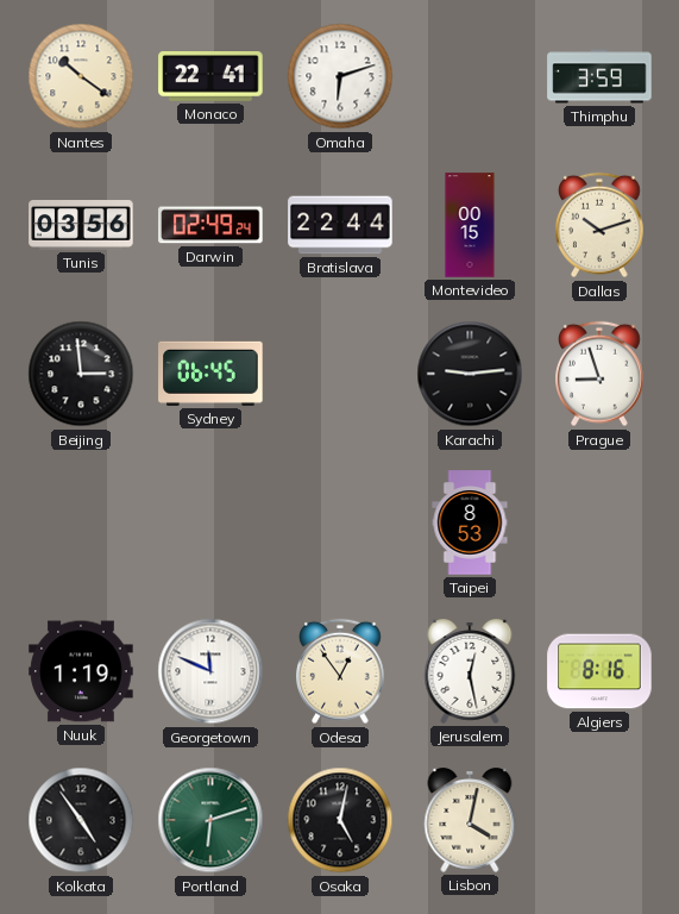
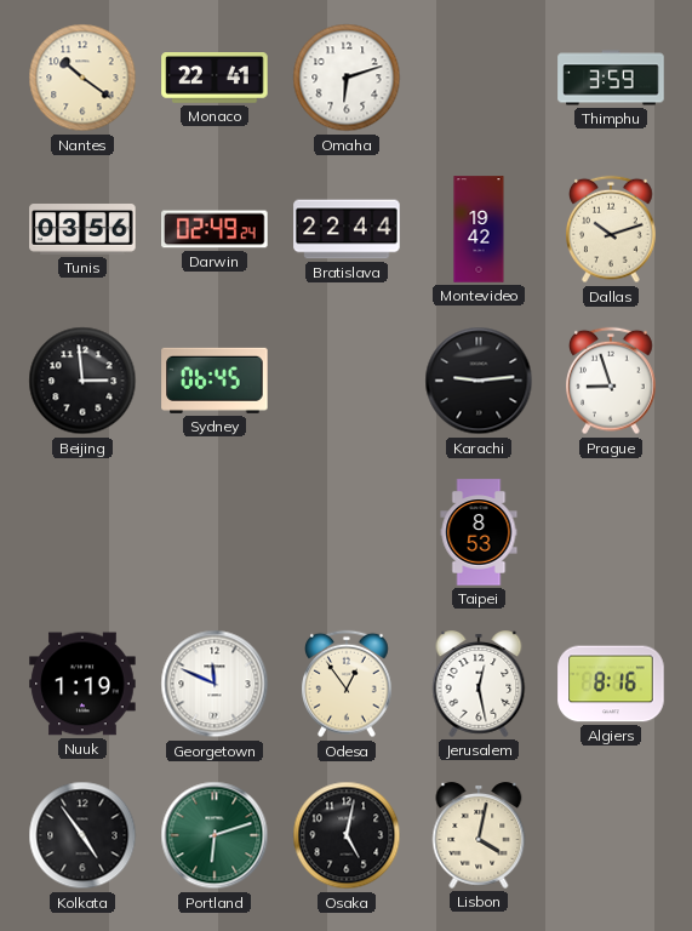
Montevideo: 00:15 -> 19:42 (479, 229)
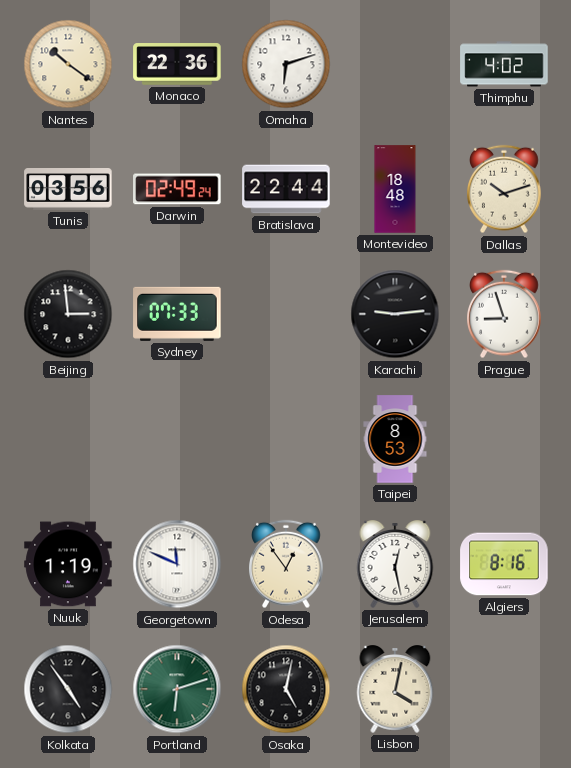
Monaco: 22:41 -> 22:36 (177, 65)
Thimphu: 3:59 -> 4:02 (504, 64)
Montevideo: 19:42 -> 18:48 (395, 189)
Sydney: 06:45 -> 07:33 (177, 314)
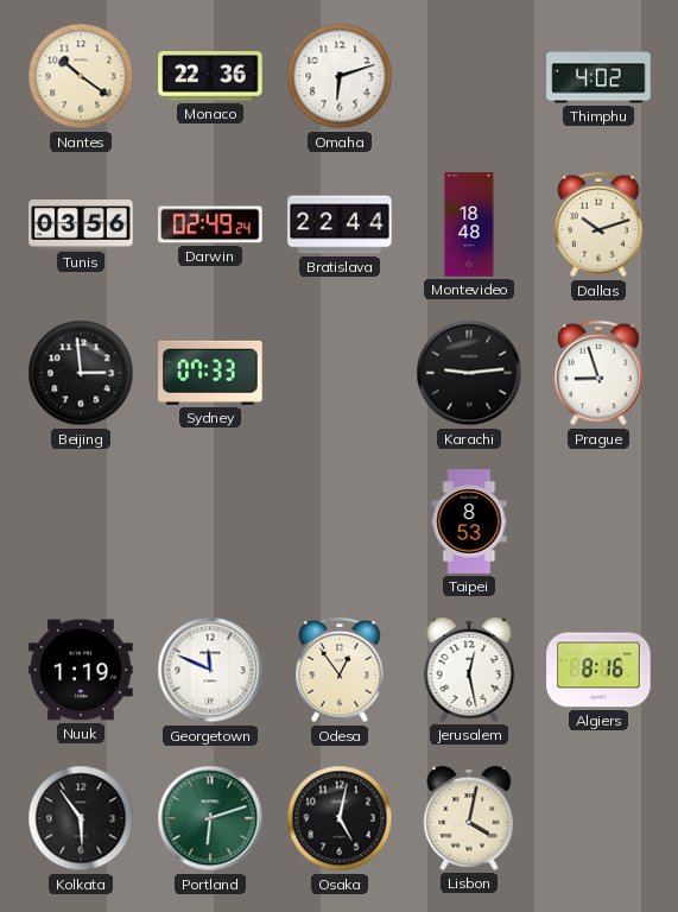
Kolkata: 4:54 -> 5:54 (81, 818)
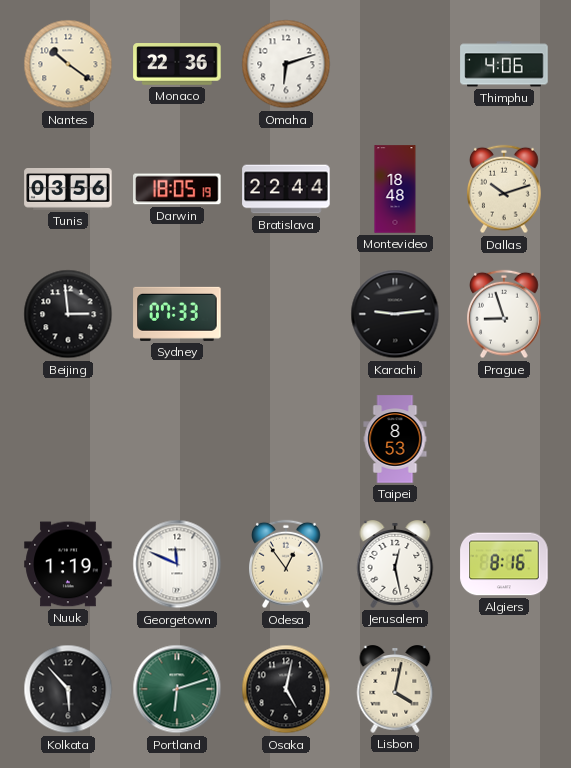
Thimphu: 4:02 -> 4:06 (504, 64)
Darwin: 02:49 -> 18:05 (177, 189)
Kolkata: 5:54 -> 5:53 (68, 689)
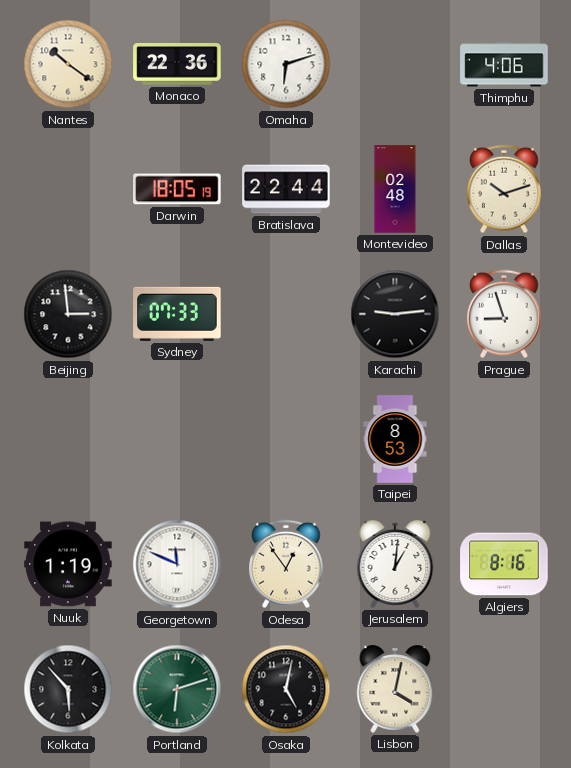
Tunis: 03:56 -> none (68, 190)
Montevideo: 18:48 -> 02:48 (395, 189)
Jerusalem: 12:28 -> 1:01 (395, 565)
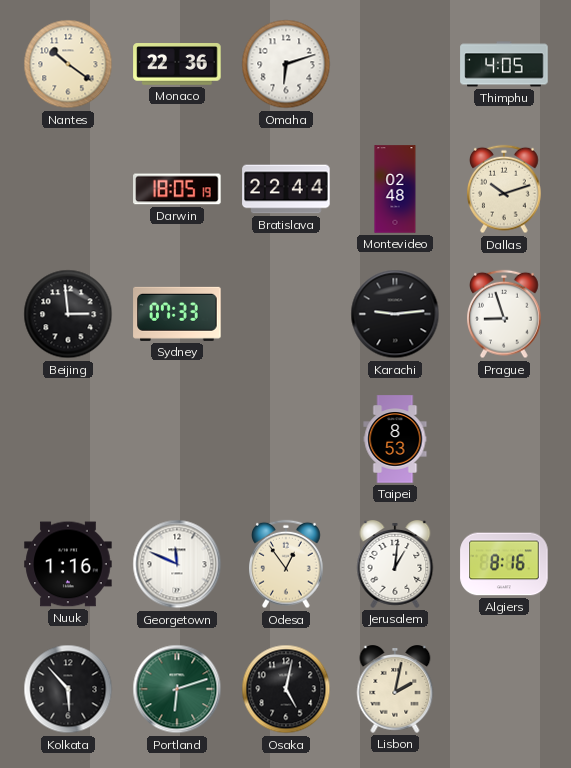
Thimphu: 4:06 -> 4:05 (504, 64)
Nuuk: 1:19 -> 1:16 (68, 564)
Lisbon: 4:02 -> 2:02 (395, 690)
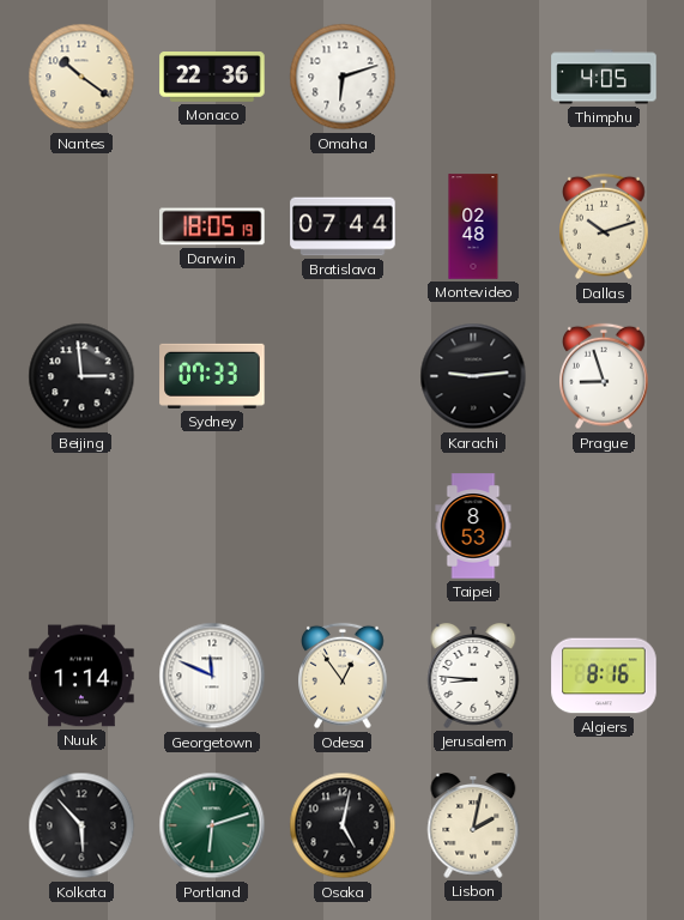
Bratislava: 22:44 -> 07:44 (343, 226)
Nuuk: 1:16 -> 1:14 (81, 676)
Jerusalem: 1:01 -> 8:46 (473, 677)
